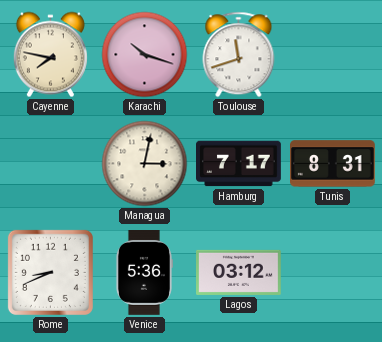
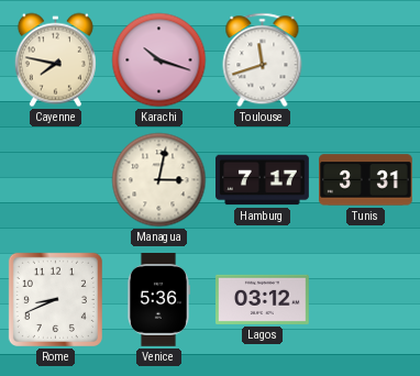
Tunis: 8:31 -> 3:31 (366, 180)
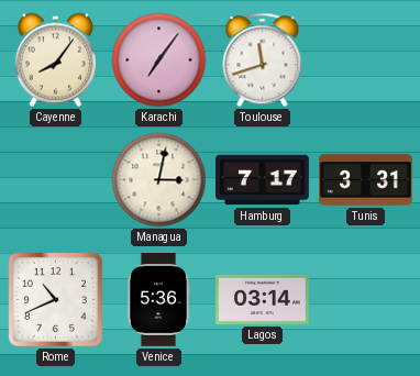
Cayenne: 7:47 -> 8:06 (55, 60)
Karachi: 10:18 -> 7:06 (159, 60)
Rome: 8:41 -> 10:41 (55, 299)
Lagos: 03:12 -> 03:14 (263, 299)
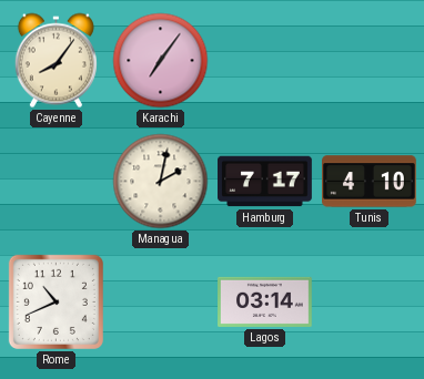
Toulouse: 11:42 -> none (263, 60)
Managua: 3:02 -> 2:02 (161, 182)
Tunis: 3:31 -> 4:10 (370, 182)
Venice: 5:36 -> none (158, 300)
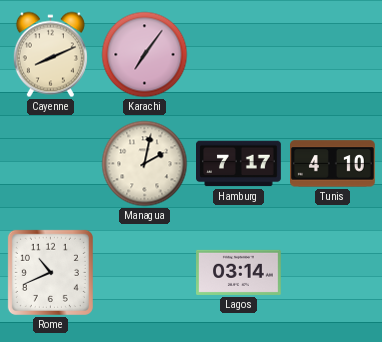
Cayenne: 8:06 -> 8:11 (50, 55)
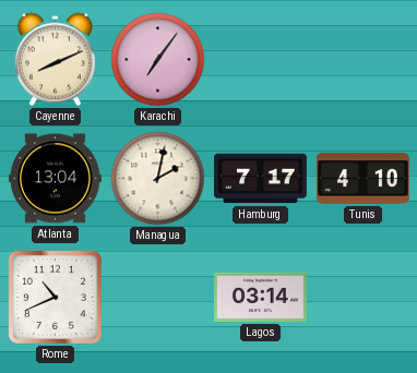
Atlanta: none -> 13:04 (56, 179)
